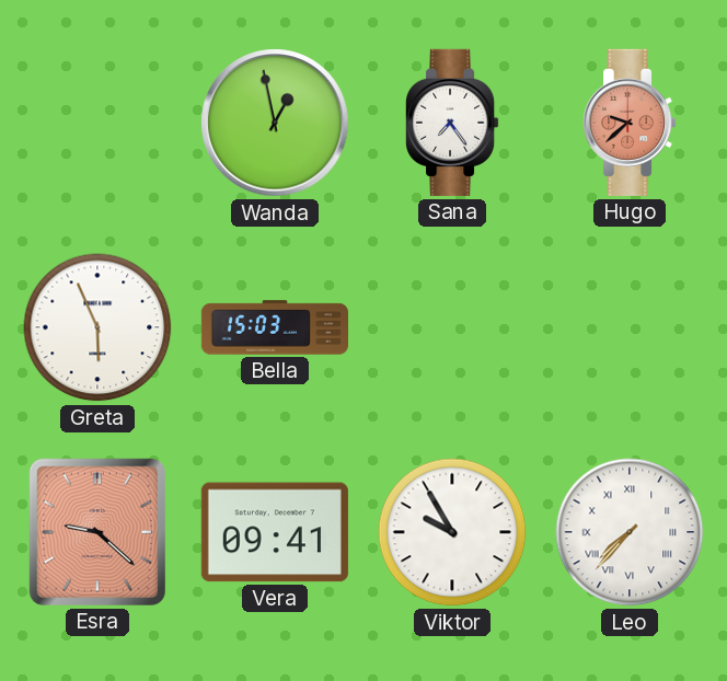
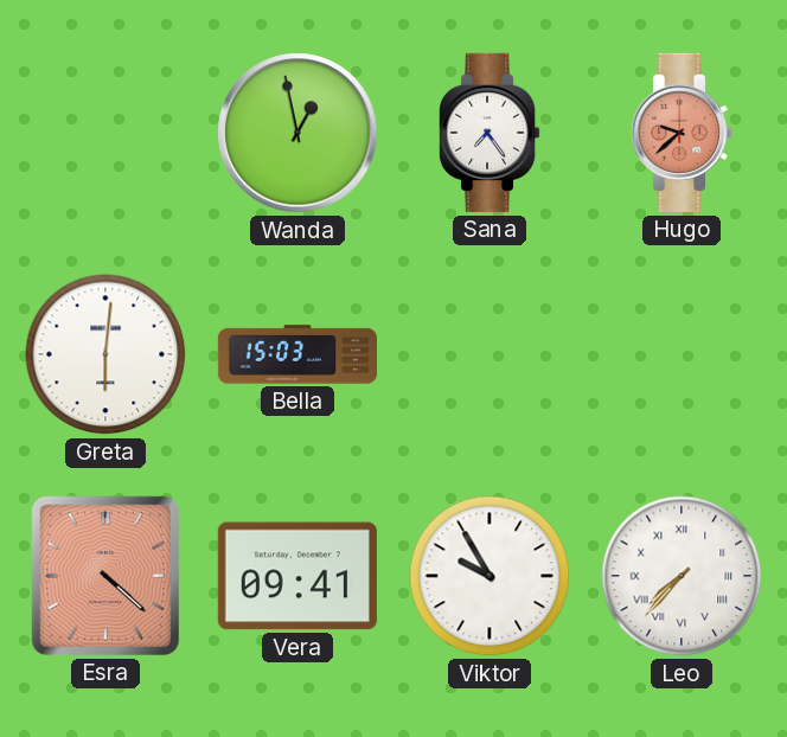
Greta: 5:56 -> 6:01 (105, 354)
Esra: 9:22 -> 4:22 (105, 576)
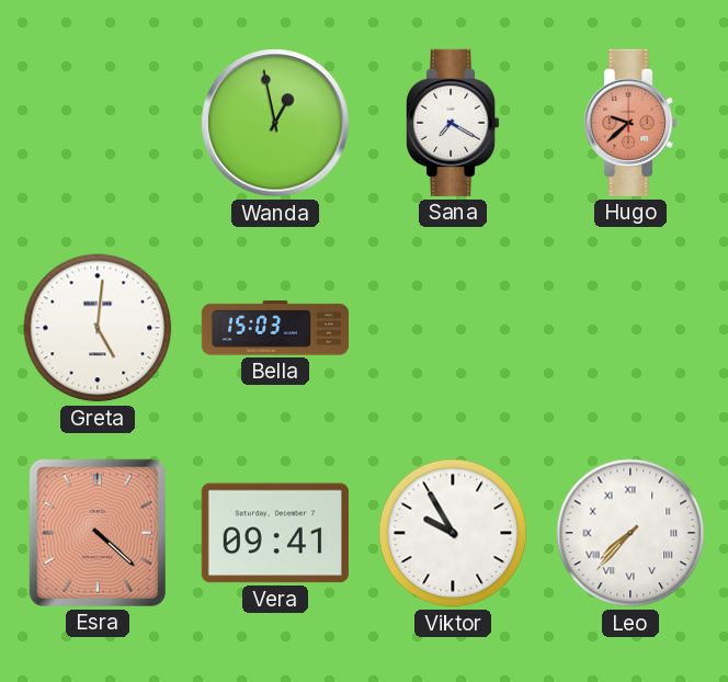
Sana: 7:24 -> 7:20 (454, 123)
Greta: 6:01 -> 5:01 (98, 328)
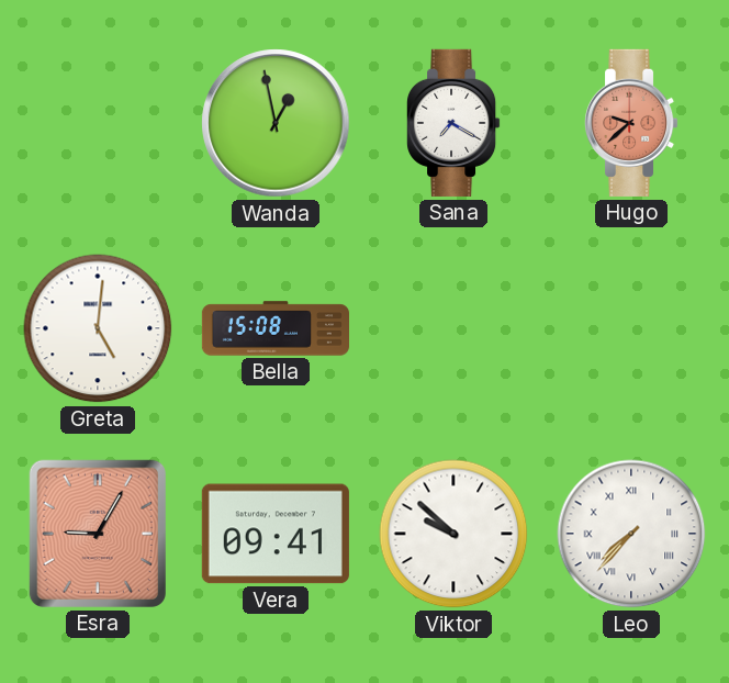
Bella: 15:03 -> 15:08 (274, 328)
Esra: 4:22 -> 9:05 (98, 534)
Viktor: 9:55 -> 9:52 (453, 534)
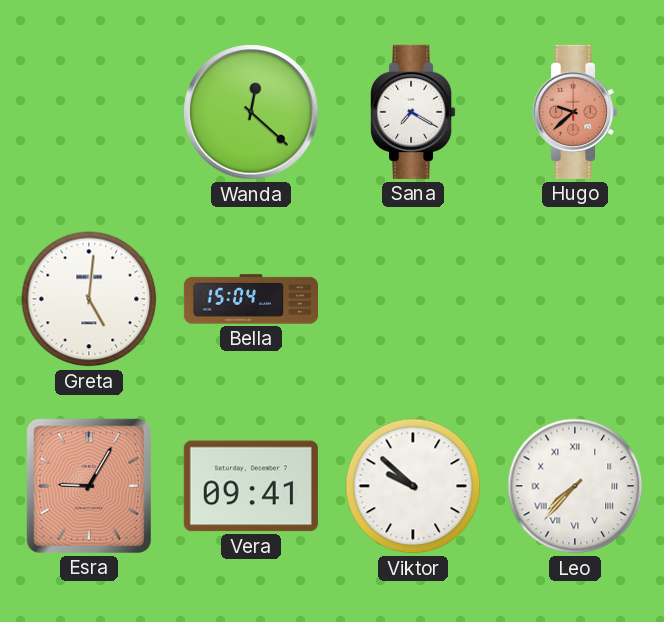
Wanda: 12:58 -> 12:22 (251, 112)
Bella: 15:08 -> 15:04 (250, 299)
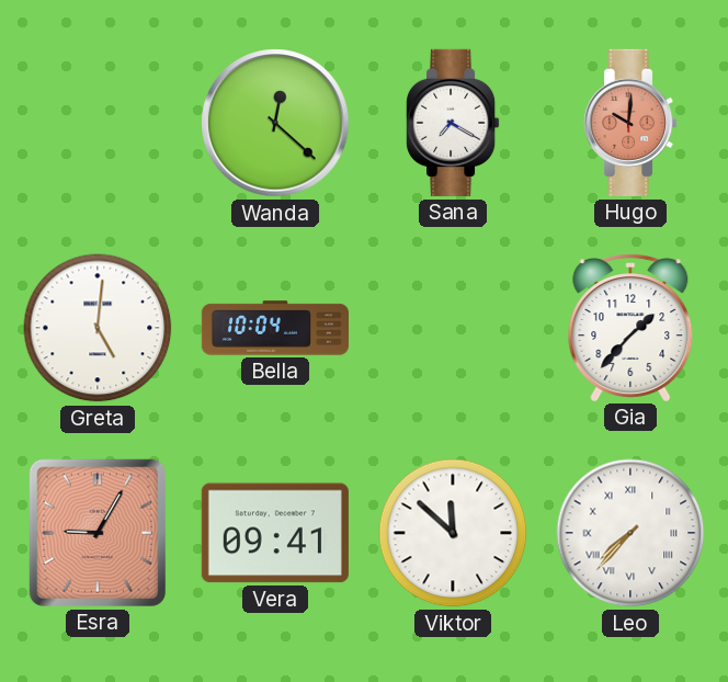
Hugo: 9:38 -> 10:01 (632, 123)
Bella: 15:04 -> 10:04 (274, 328)
Gia: none -> 1:37 (630, 328)
Viktor: 9:52 -> 11:52 (453, 533)
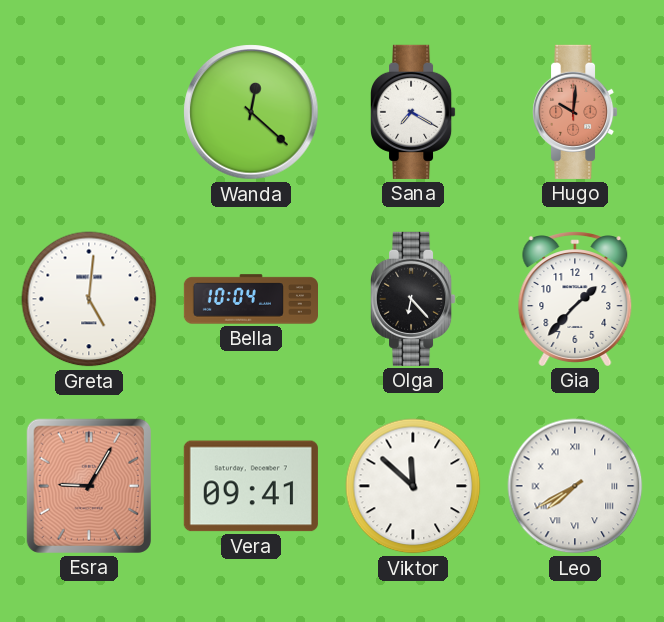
Olga: none -> 6:23 (414, 299)
Leo: 7:37 -> 7:40 (575, 486)
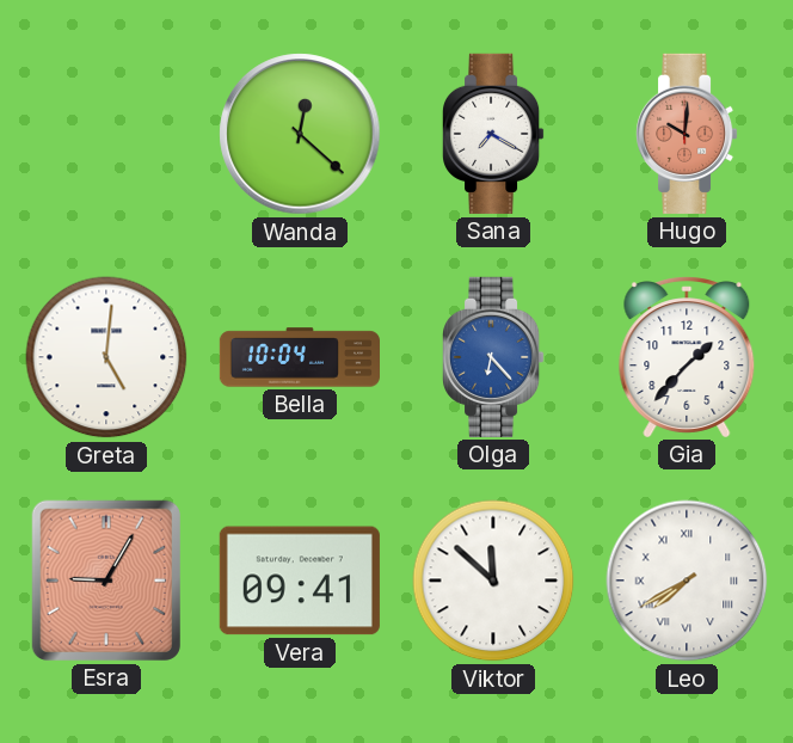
Olga dial: black -> blue (494, 357)
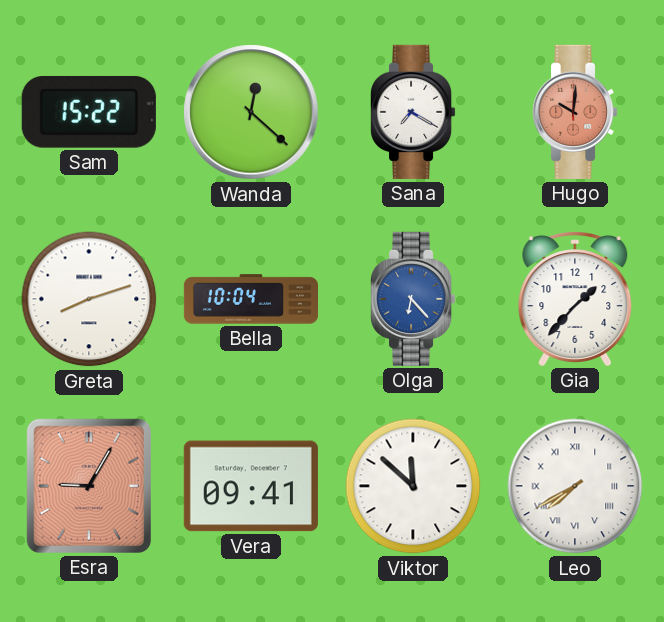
Sam: none -> 15:22 (89, 112)
Greta: 5:01 -> 8:12 (89, 299)
